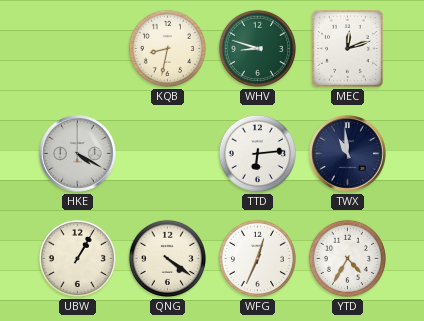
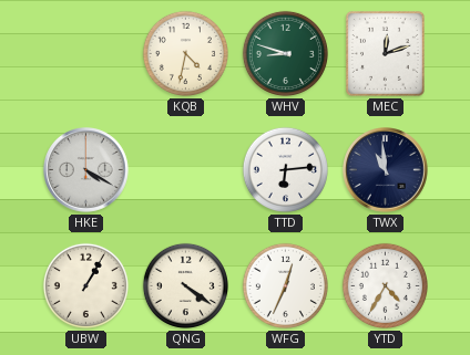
KQB: 8:32 -> 4:32 (185, 53)
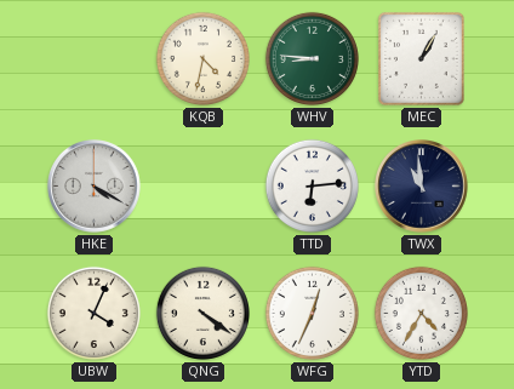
WHV: 8:48 -> 8:46 (312, 58)
MEC: 12:12 -> 1:05 (421, 58)
UBW: 1:05 -> 4:04 (93, 313)
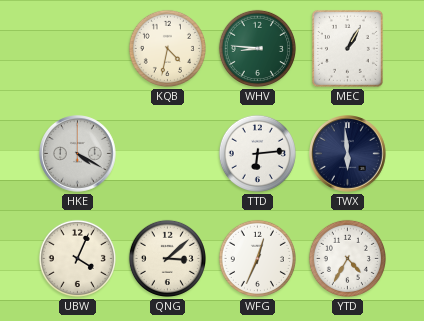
TWX: 10:59 -> 5:59 (348, 154)
QNG: 4:21 -> 3:08 (167, 258)
